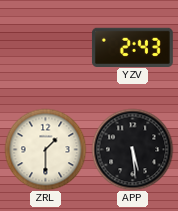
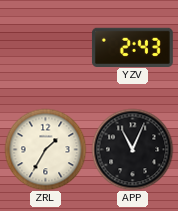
ZRL: 1:30 -> 1:35 (45, 149)
APP: 5:29 -> 11:04 (132, 149)
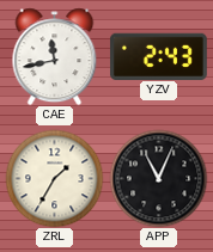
CAE: none -> 11:43 (55, 56)
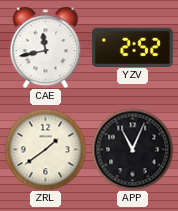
YZV: 2:43 -> 2:52 (132, 47)
ZRL: 1:35 -> 1:39 (45, 149)
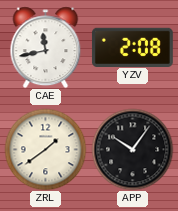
YZV: 2:52 -> 2:08 (132, 47)
APP: 11:04 -> 10:06 (132, 149)
